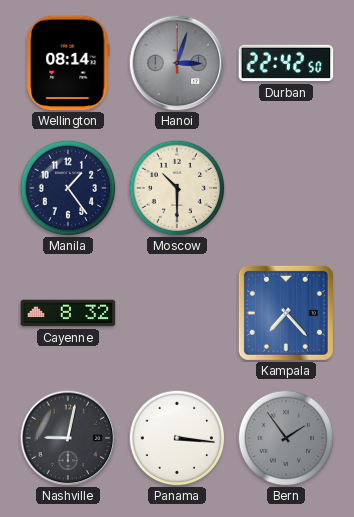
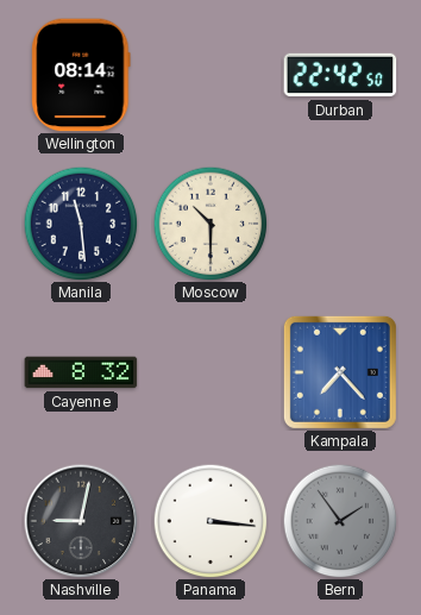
Hanoi: 3:03 -> none (177, 63)
Manila: 1:24 -> 11:29 (81, 224)
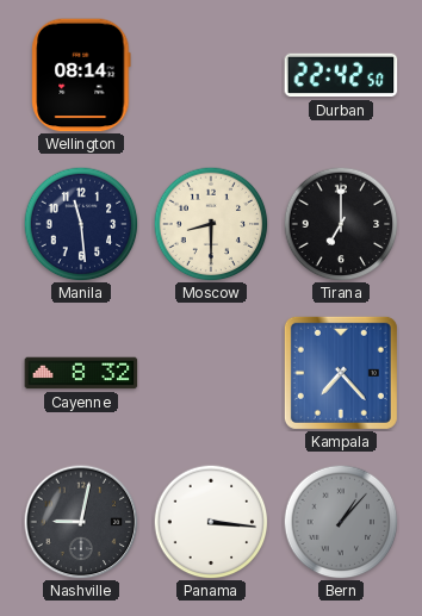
Moscow: 10:30 -> 8:30 (211, 224)
Tirana: none -> 7:00 (341, 224)
Bern: 1:54 -> 1:07 (341, 522)
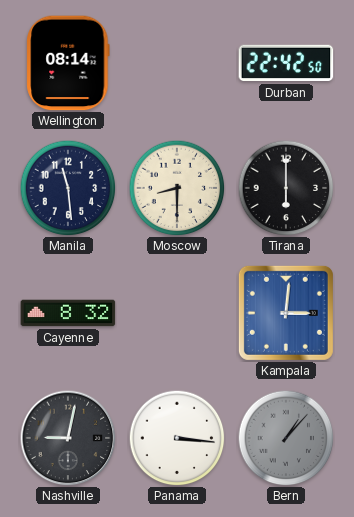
Tirana: 7:00 -> 6:00 (286, 188)
Kampala: 7:23 -> 3:01 (286, 313)
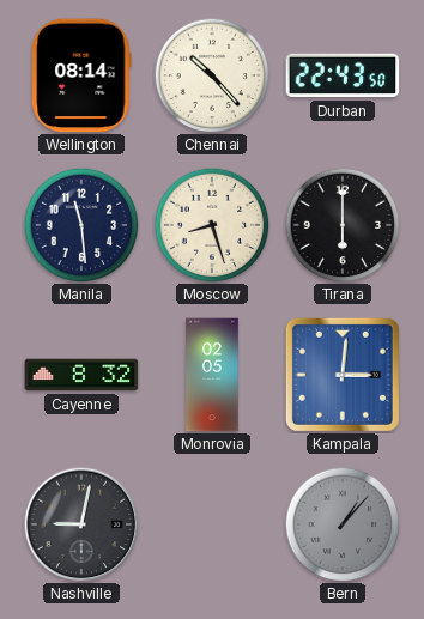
Chennai: none -> 10:23 (212, 75)
Durban: 22:42 -> 22:43 (343, 75)
Moscow: 8:30 -> 8:27 (212, 225)
Monrovia: none -> 02:05 (212, 375)
Panama: 3:16 -> none (177, 438)
